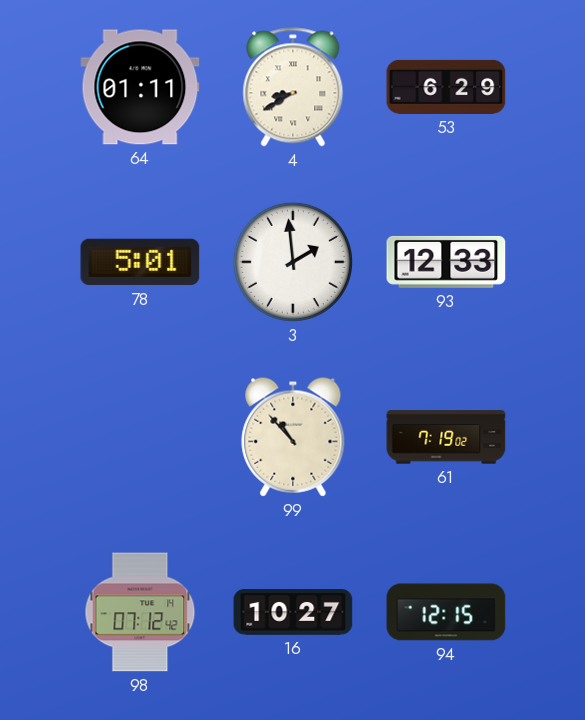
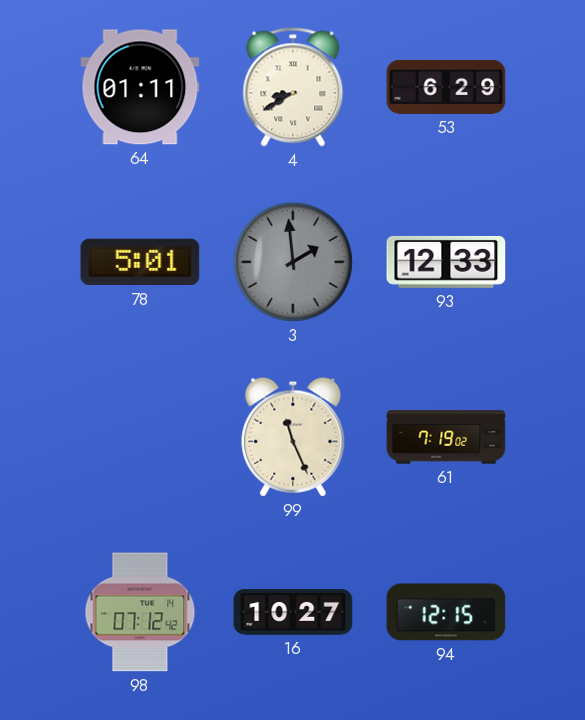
3 dial: white -> grey (293, 262)
99: 10:53 -> 11:26 (293, 437)
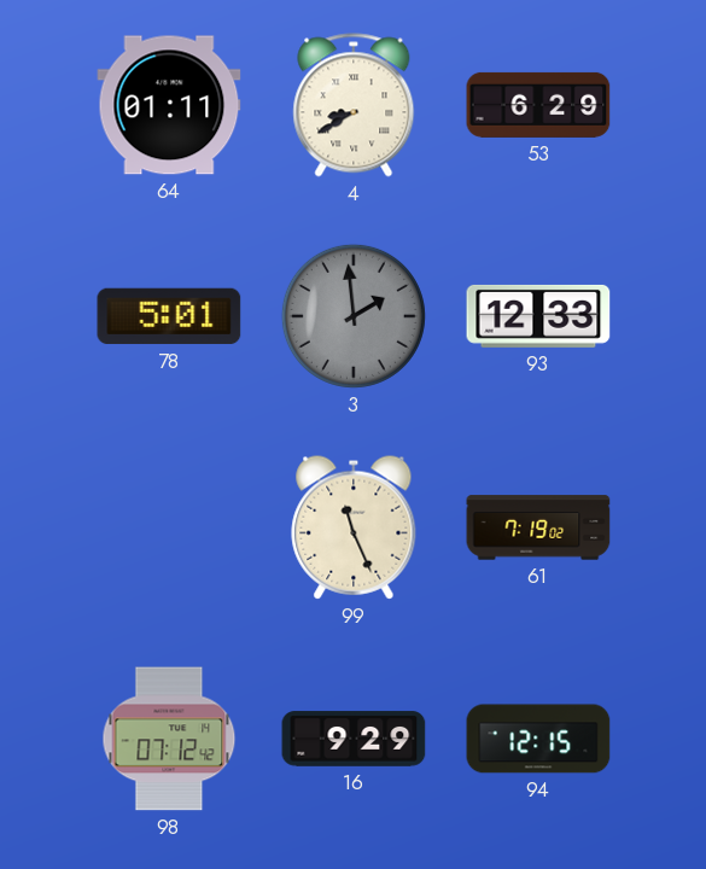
16: 10:27 -> 9:29 (354, 739)
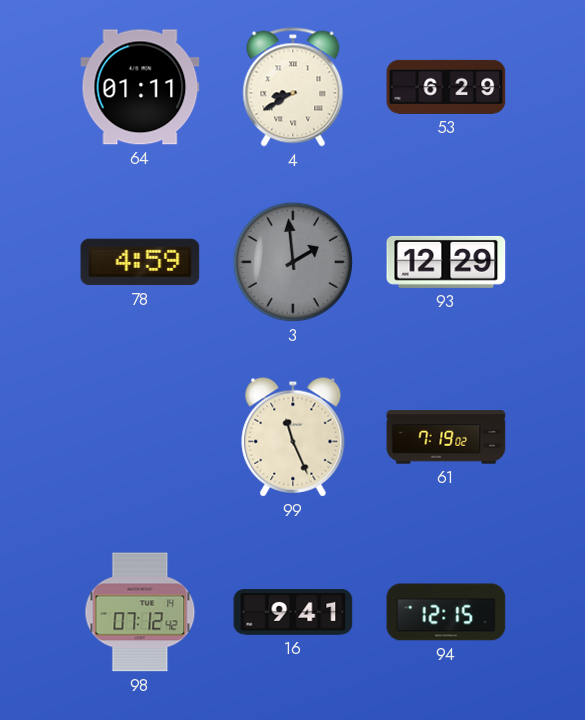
78: 5:01 -> 4:59 (140, 262)
93: 12:33 -> 12:29 (446, 262)
16: 9:29 -> 9:41 (293, 612)
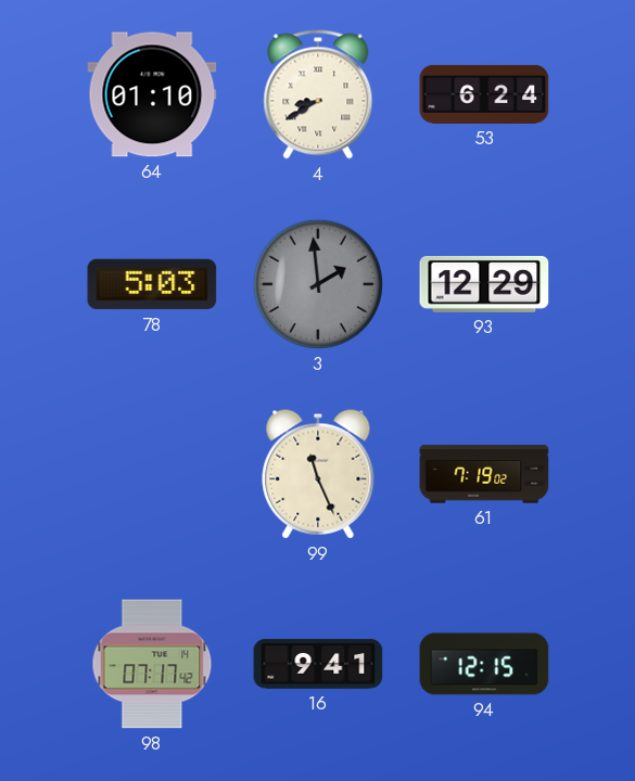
64: 01:11 -> 01:10 (152, 94)
53: 6:29 -> 6:24 (484, 94)
78: 4:59 -> 5:03 (152, 284)
98: 07:12 -> 07:17 (152, 664)
